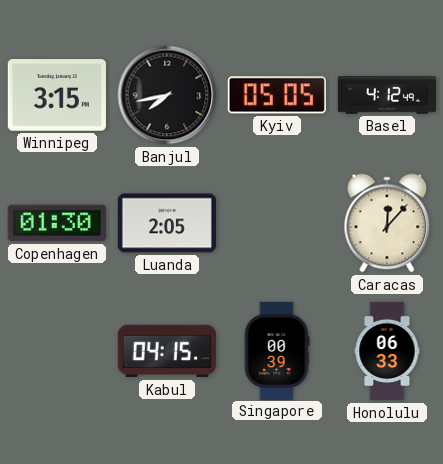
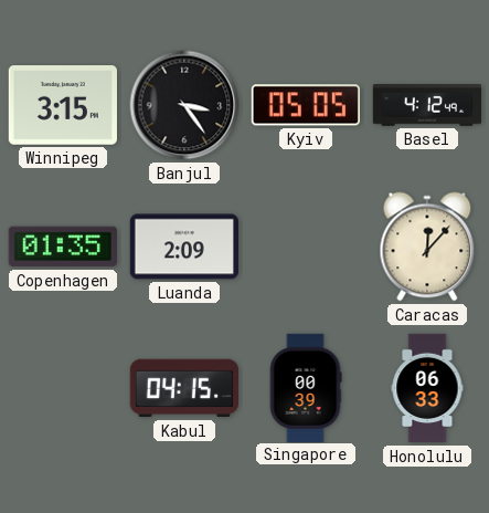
Banjul: 7:43 -> 3:24 (184, 105)
Copenhagen: 01:30 -> 01:35 (63, 247)
Luanda: 2:05 -> 2:09 (183, 247)
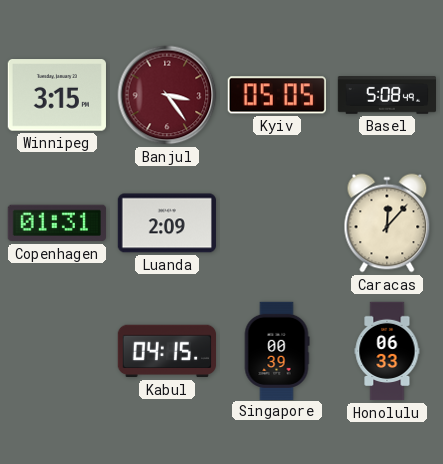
Banjul dial: black -> burgundy (167, 95)
Basel: 4:12 -> 5:08 (386, 96)
Copenhagen: 01:35 -> 01:31 (57, 223)
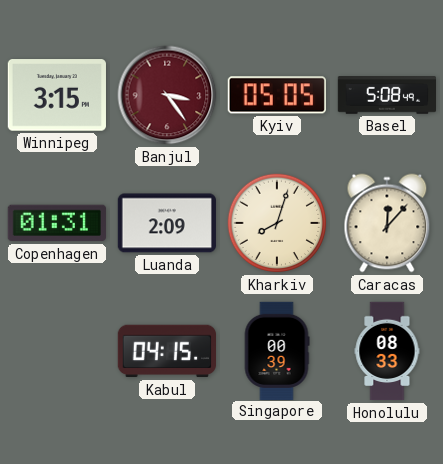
Kharkiv: none -> 8:03 (277, 223)
Honolulu: 06:33 -> 08:33 (387, 351)
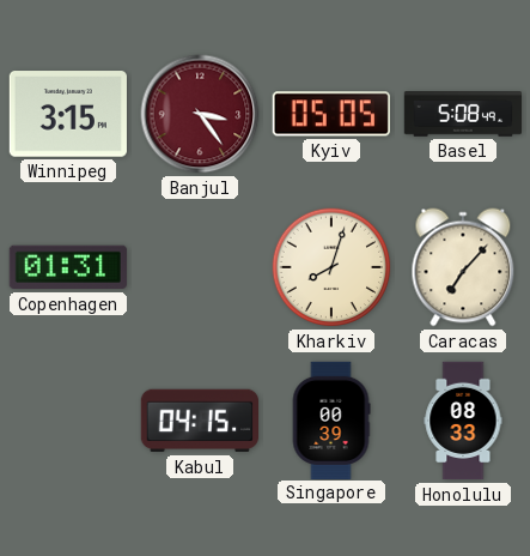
Luanda: 2:09 -> none (166, 223)
Caracas: 12:07 -> 7:07 (463, 267)
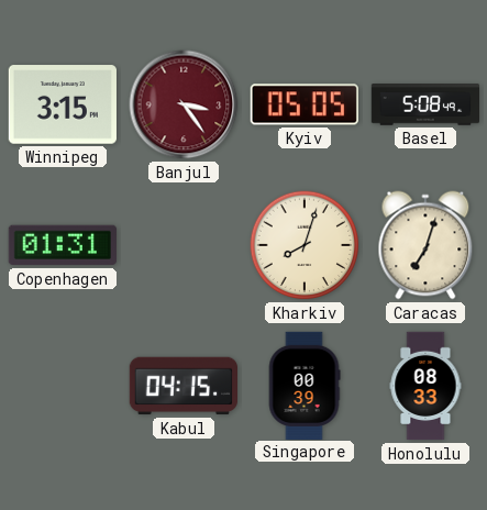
Caracas: 7:07 -> 7:03 (425, 245)
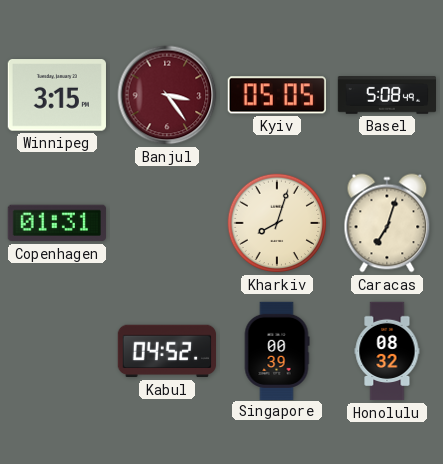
Kabul: 04:15 -> 04:52 (166, 351)
Honolulu: 08:33 -> 08:32 (387, 351)
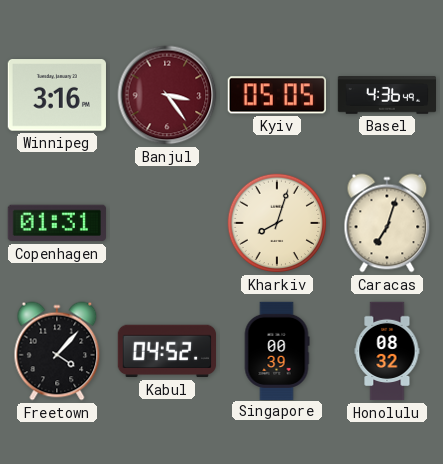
Winnipeg: 3:15 -> 3:16 (57, 95)
Basel: 5:08 -> 4:36 (386, 96)
Freetown: none -> 4:07 (57, 351)
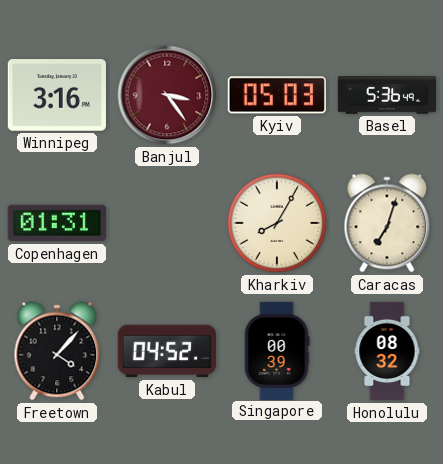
Kyiv: 05:05 -> 05:03 (277, 95)
Basel: 4:36 -> 5:36 (386, 96)
Kharkiv: 8:03 -> 8:05 (277, 223)
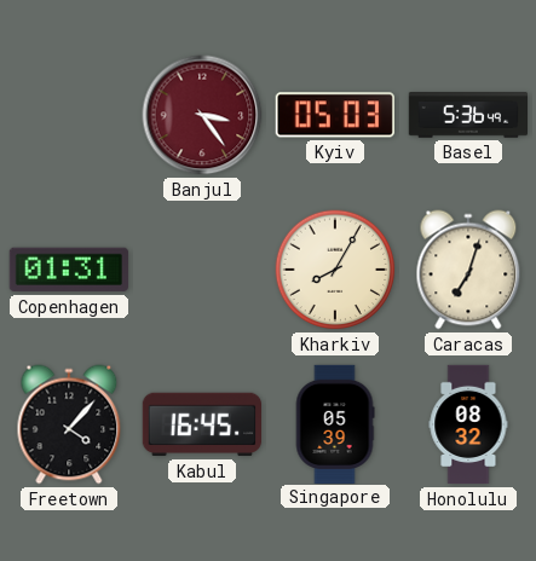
Winnipeg: 3:16 -> none (57, 95)
Kabul: 04:52 -> 16:45 (201, 424)
Singapore: 00:39 -> 05:39 (335, 423)
